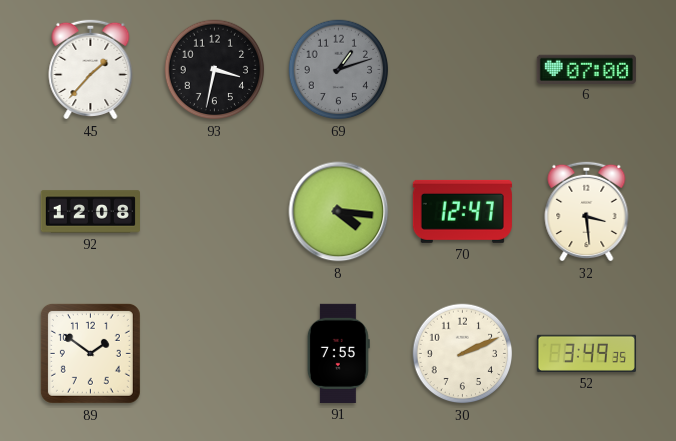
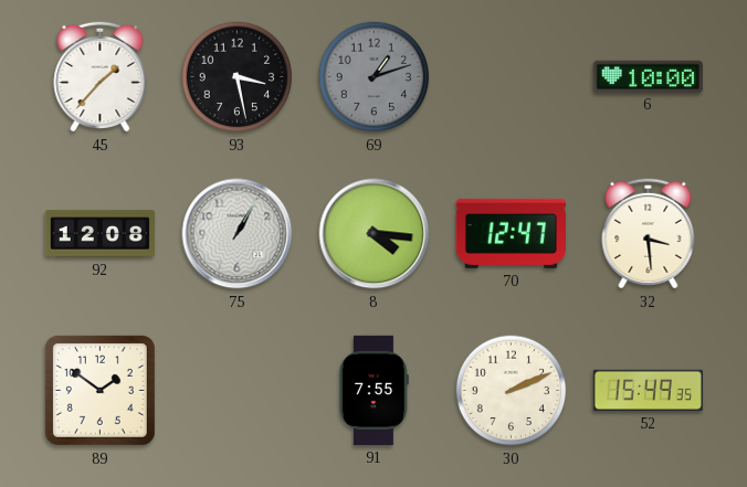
93: 3:32 -> 3:28 (238, 77)
6: 07:00 -> 10:00 (648, 76)
75: none -> 1:05 (238, 234)
52: 3:49 -> 15:49 (648, 390)
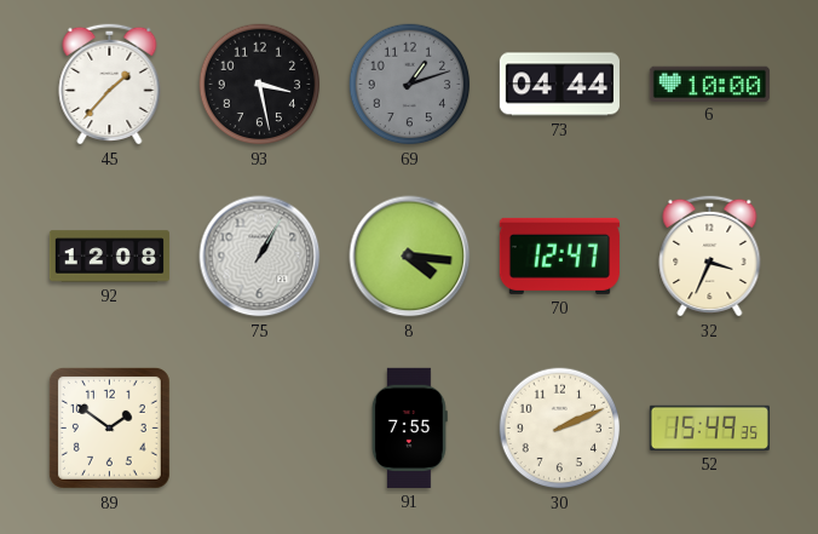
73: none -> 04:44 (559, 85)
32: 3:29 -> 3:34 (710, 255)
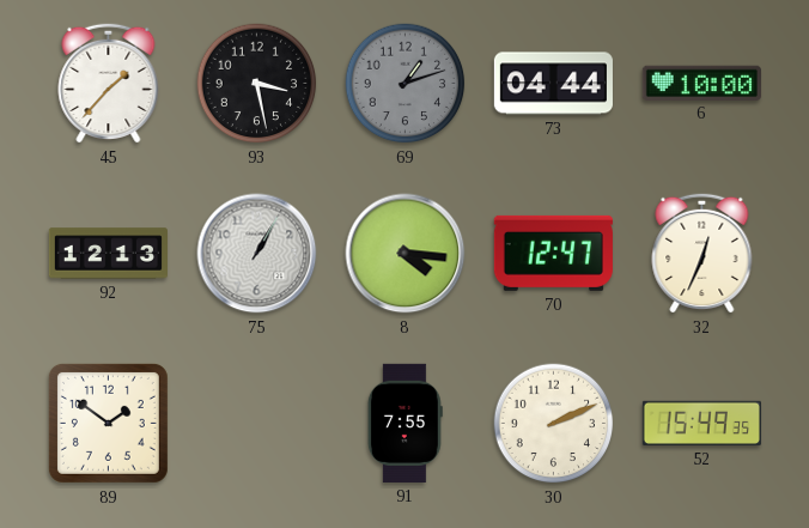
92: 12:08 -> 12:13 (108, 254)
32: 3:34 -> 12:34 (702, 253)
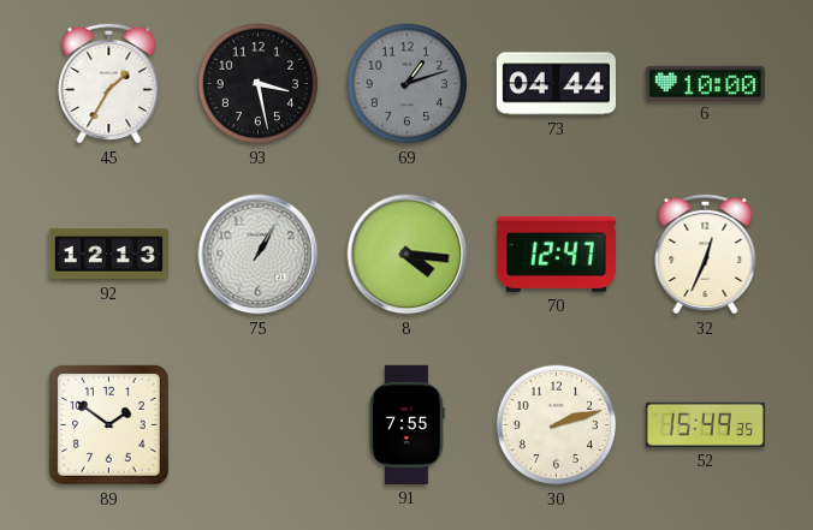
45: 1:37 -> 1:35 (109, 83)
30: 2:11 -> 2:12 (557, 425)
